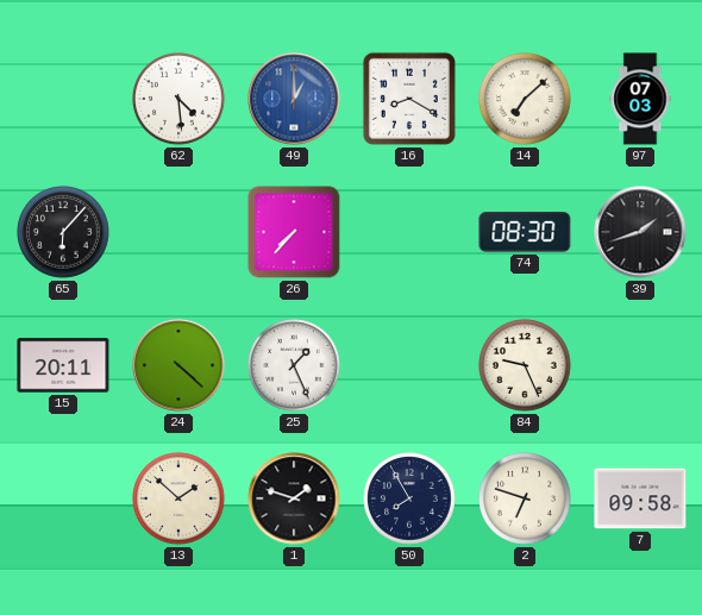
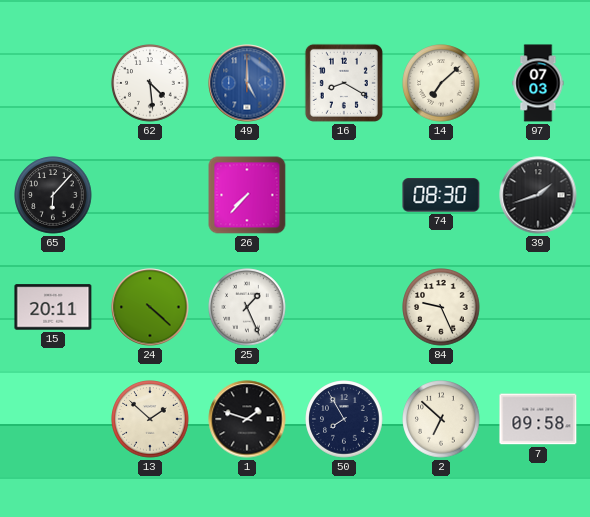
49: 1:00 -> 5:00 (247, 83)
2: 6:48 -> 6:52 (441, 419)
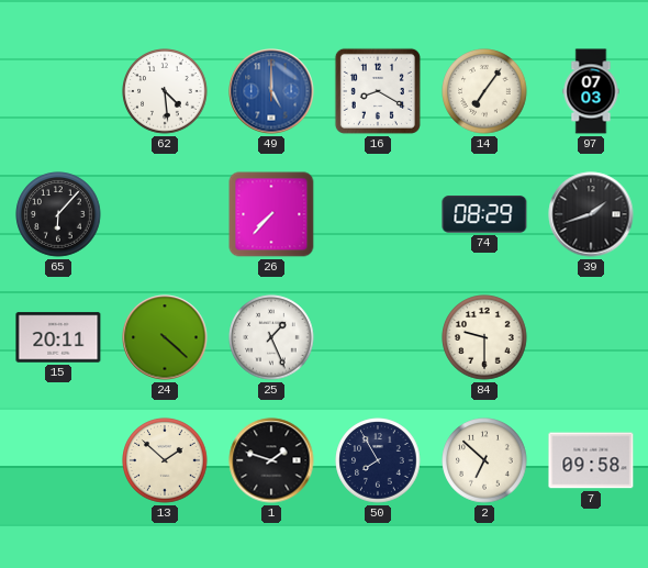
14: 7:08 -> 7:06 (484, 91)
74: 08:30 -> 08:29 (484, 214)
84: 9:26 -> 9:30 (484, 337)
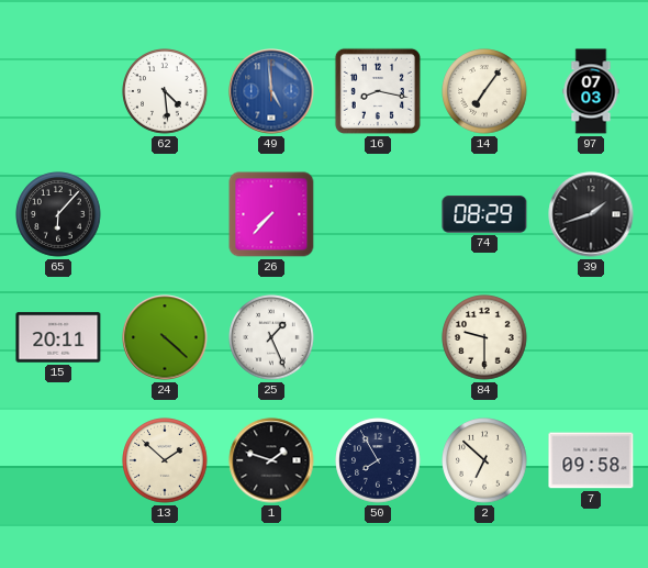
49: 5:00 -> 4:59 (271, 91)
16: 8:20 -> 8:17 (378, 91)
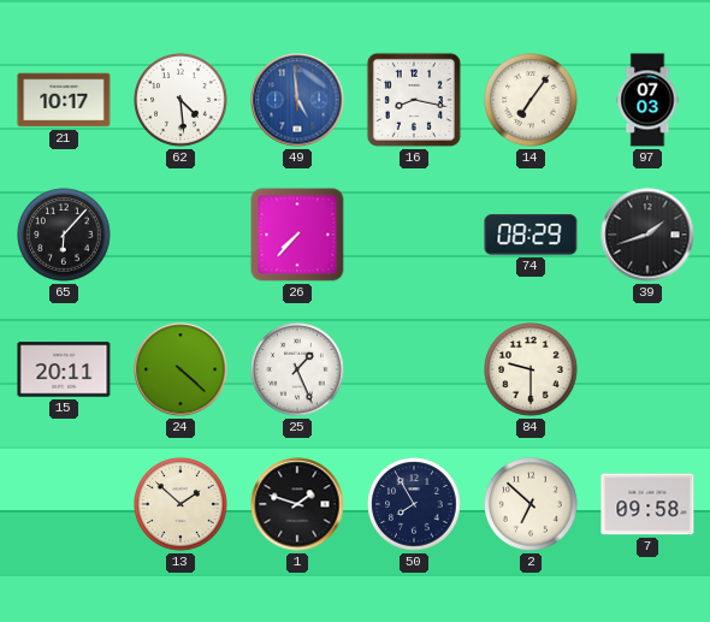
21: none -> 10:17 (64, 100)
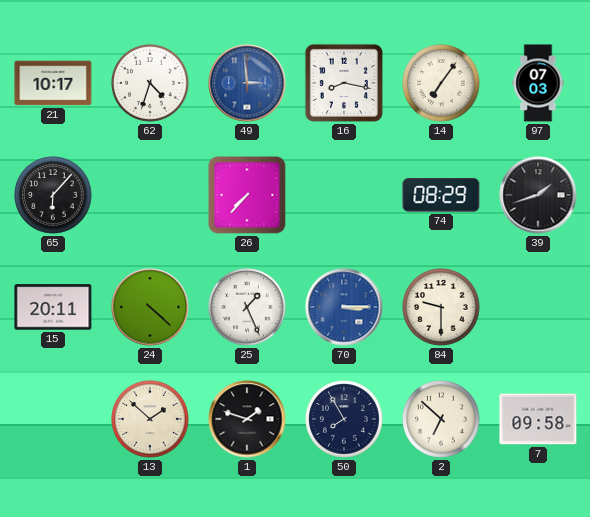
62: 4:29 -> 4:33 (150, 83)
49: 4:59 -> 2:59 (247, 83)
70: none -> 3:15 (344, 307)
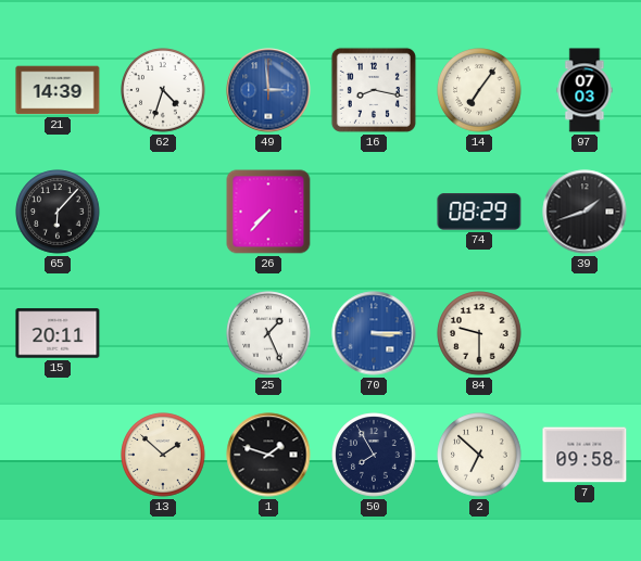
21: 10:17 -> 14:39 (58, 90)
24: 4:22 -> none (150, 307)
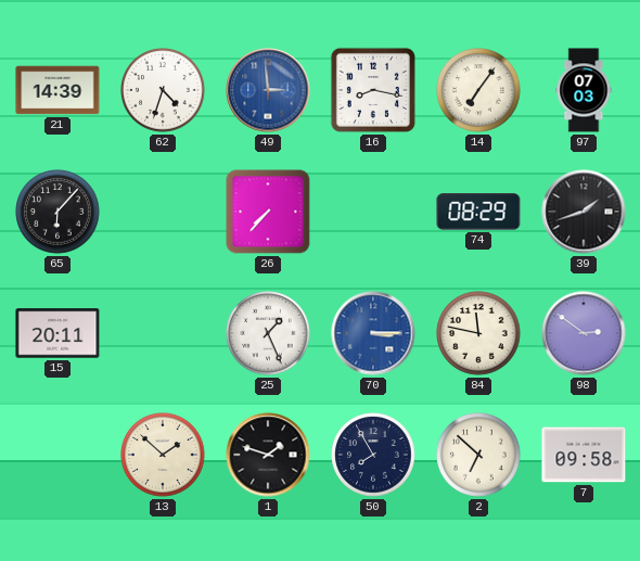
84: 9:30 -> 11:47 (478, 333)
98: none -> 2:51 (584, 333)
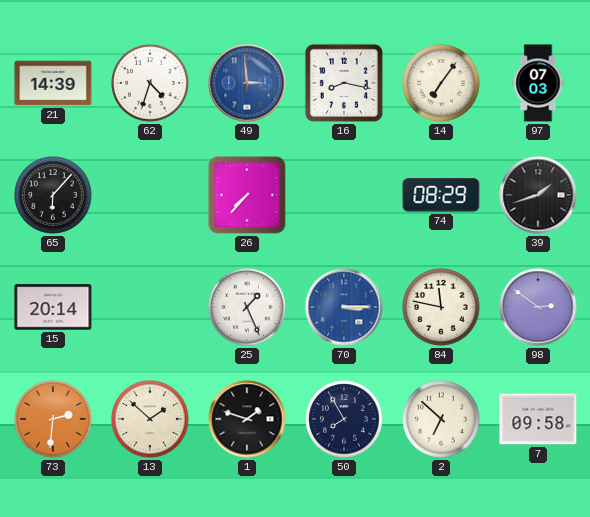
15: 20:11 -> 20:14 (53, 307)
73: none -> 2:31 (53, 419)
